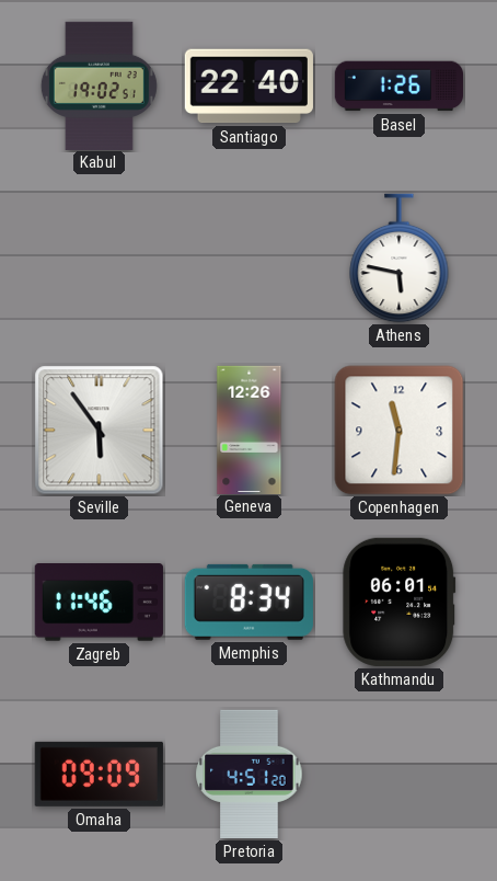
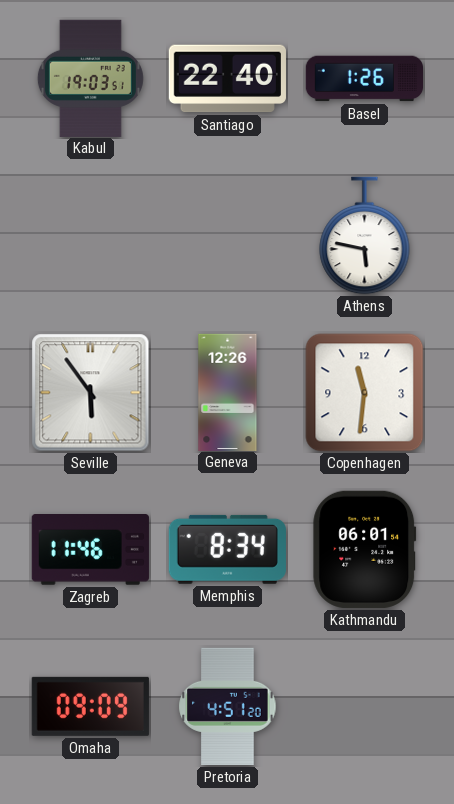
Kabul: 19:02 -> 19:03 (90, 78)
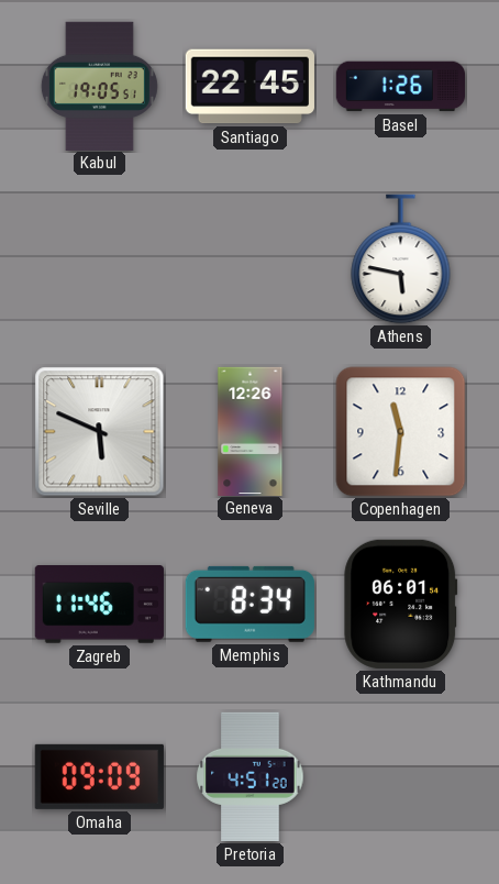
Kabul: 19:03 -> 19:05 (99, 86)
Santiago: 22:40 -> 22:45 (249, 87)
Seville: 5:54 -> 5:49 (100, 432)
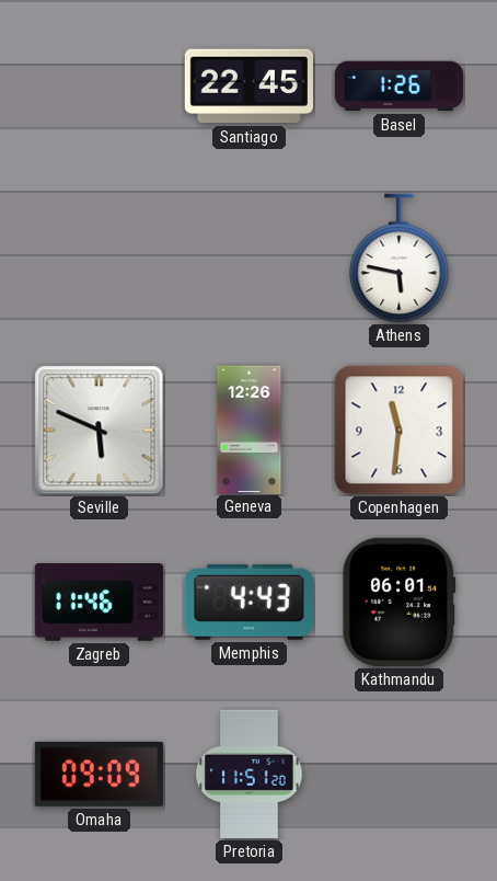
Kabul: 19:05 -> none (99, 86)
Memphis: 8:34 -> 4:43 (248, 602)
Pretoria: 4:51 -> 11:51 (250, 774)
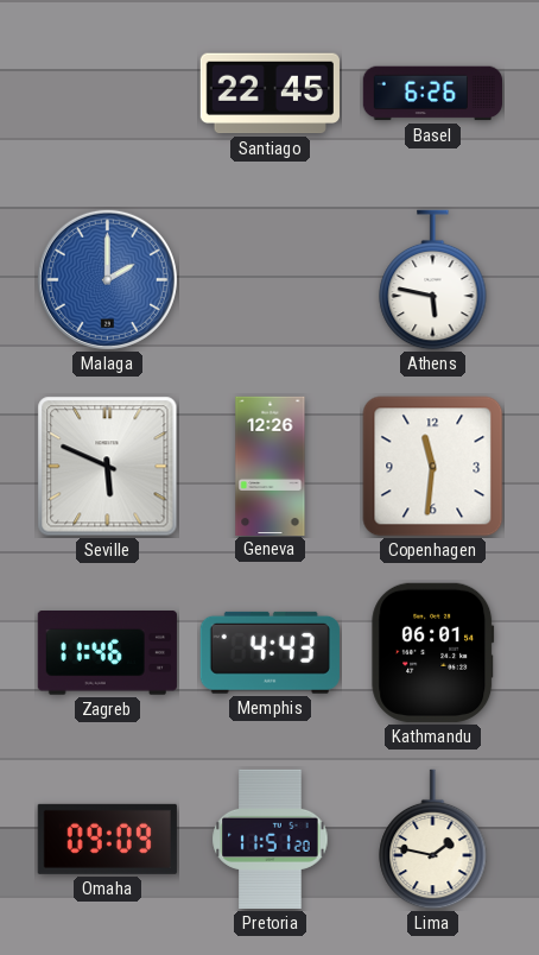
Basel: 1:26 -> 6:26 (432, 94)
Malaga: none -> 2:00 (107, 279)
Lima: none -> 1:47 (433, 840)
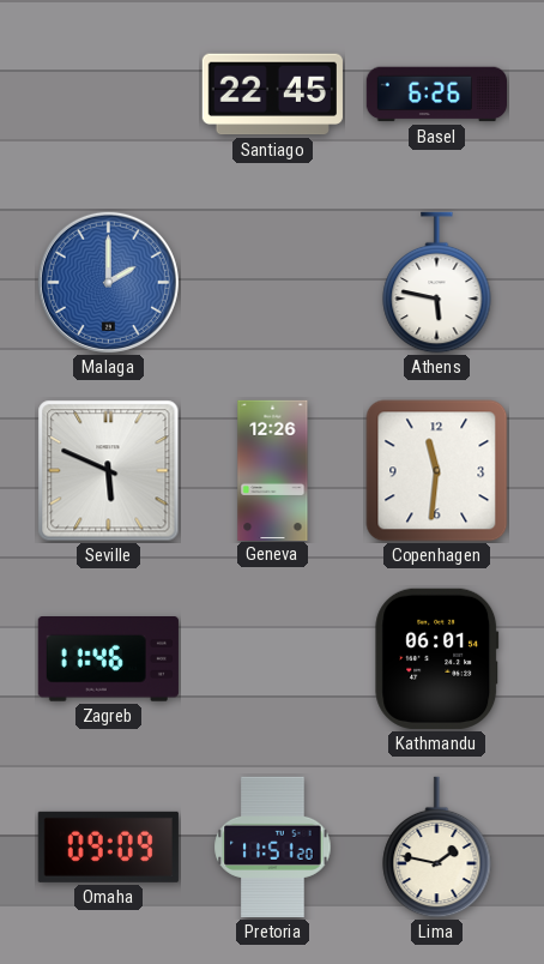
Memphis: 4:43 -> none (269, 652)
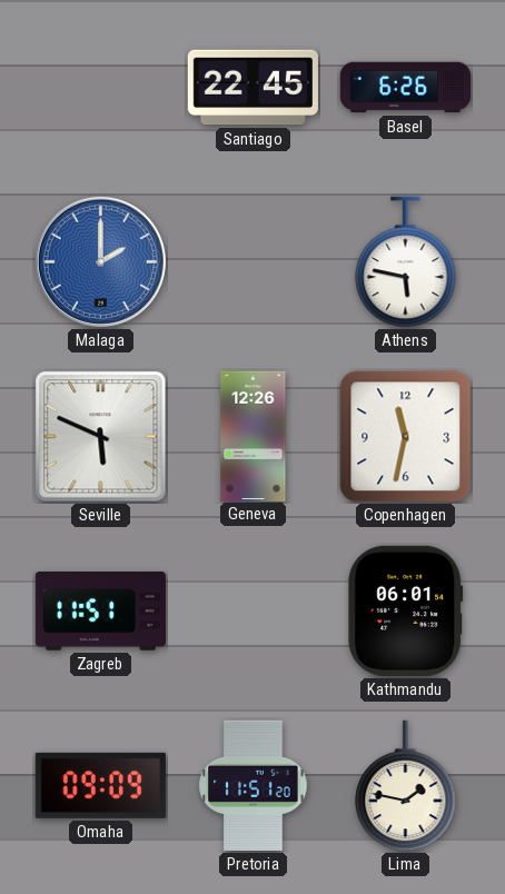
Copenhagen: 11:31 -> 11:32 (406, 437)
Zagreb: 11:46 -> 11:51 (100, 612)
